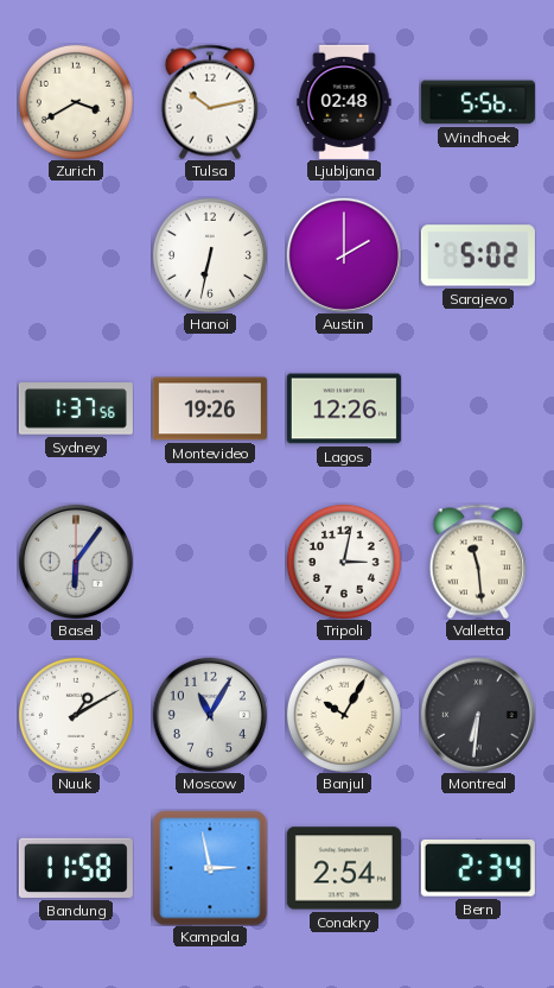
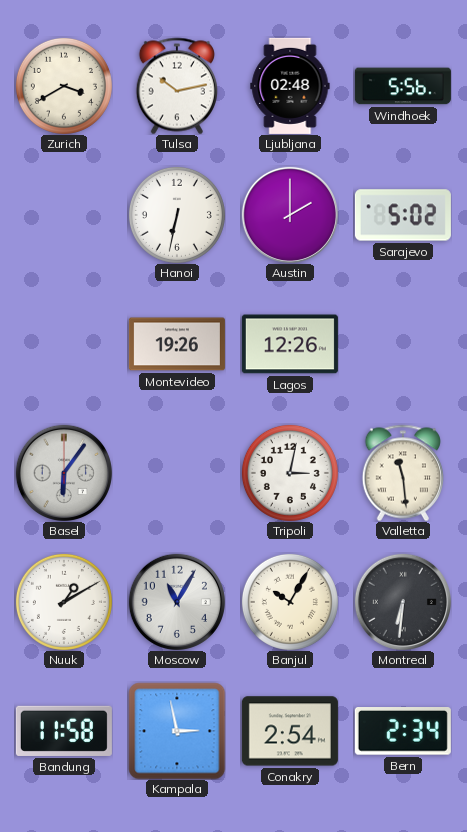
Sydney: 1:37 -> none (76, 408)
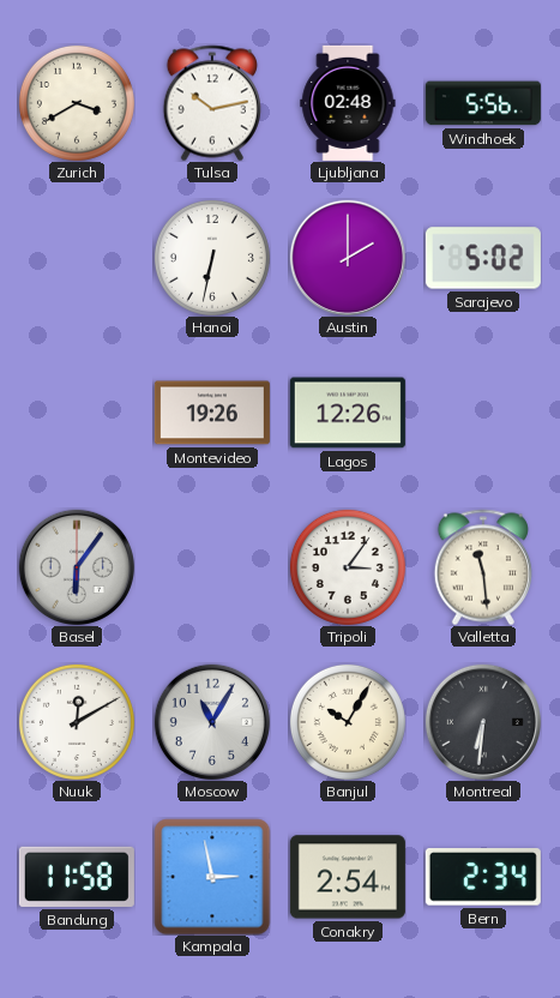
Tripoli: 3:02 -> 3:06 (348, 567)
Nuuk: 1:10 -> 12:10 (77, 722)
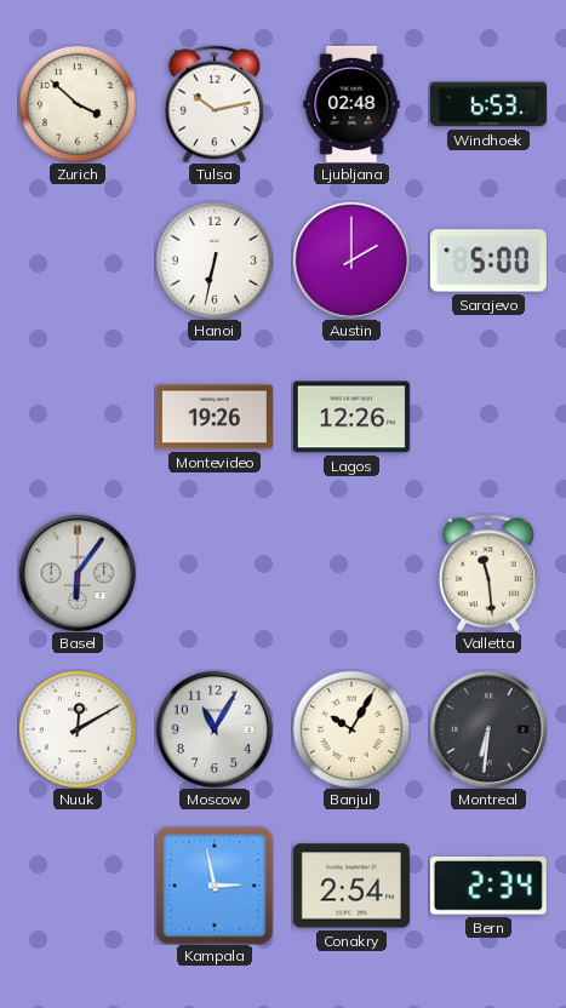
Zurich: 3:40 -> 3:52 (78, 104)
Windhoek: 5:56 -> 6:53 (488, 104)
Sarajevo: 5:02 -> 5:00 (488, 260)
Tripoli: 3:06 -> none (348, 567)
Bandung: 11:58 -> none (77, 877)
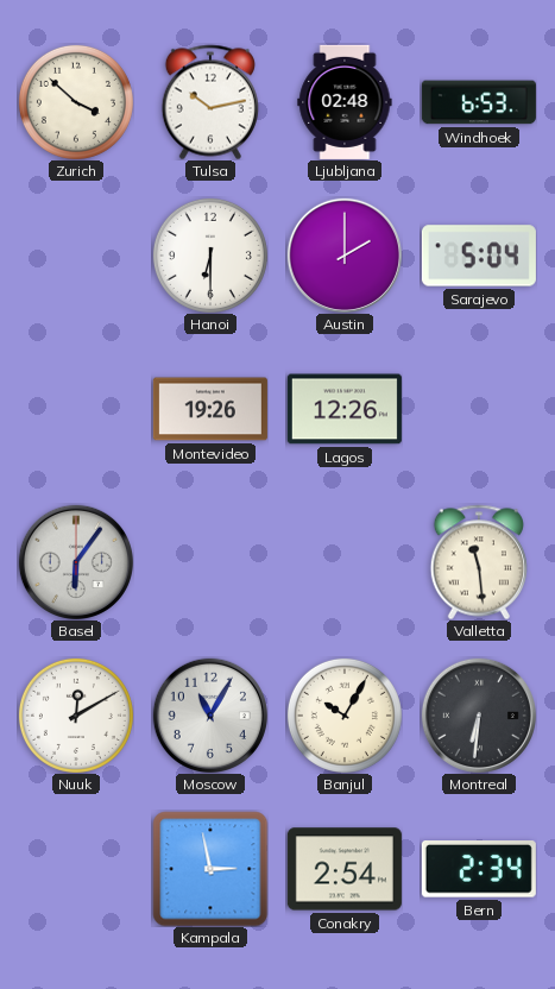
Hanoi: 6:32 -> 6:30 (210, 256)
Sarajevo: 5:00 -> 5:04 (479, 256)
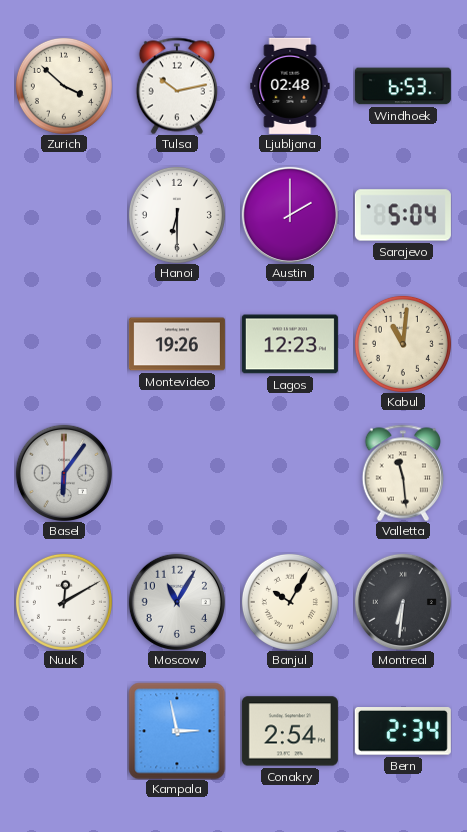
Lagos: 12:26 -> 12:23 (290, 344)
Kabul: none -> 11:01 (403, 344)
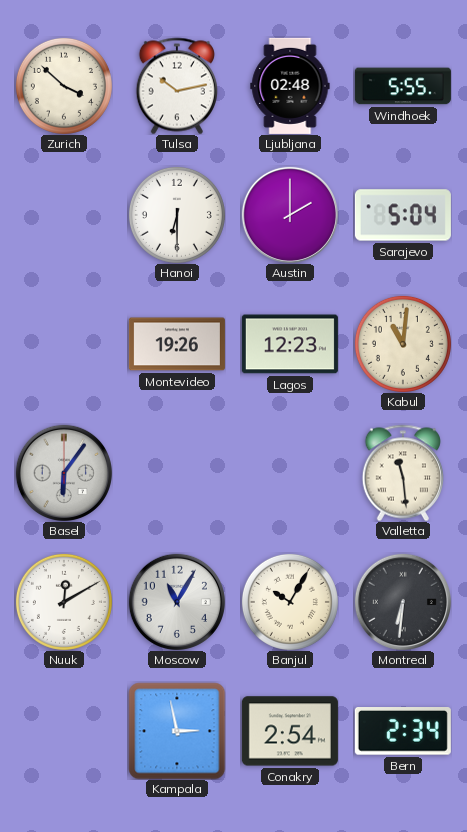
Windhoek: 6:53 -> 5:55 (403, 86)
